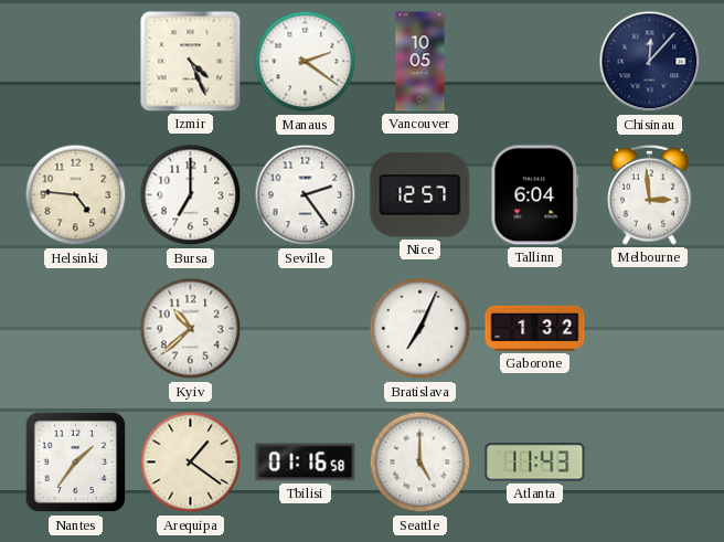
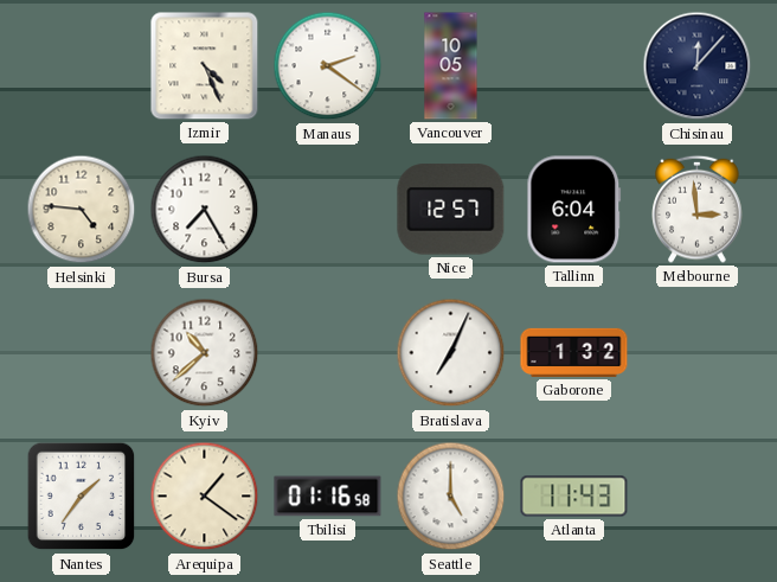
Bursa: 7:00 -> 7:25 (205, 210)
Seville: 2:24 -> none (306, 195)
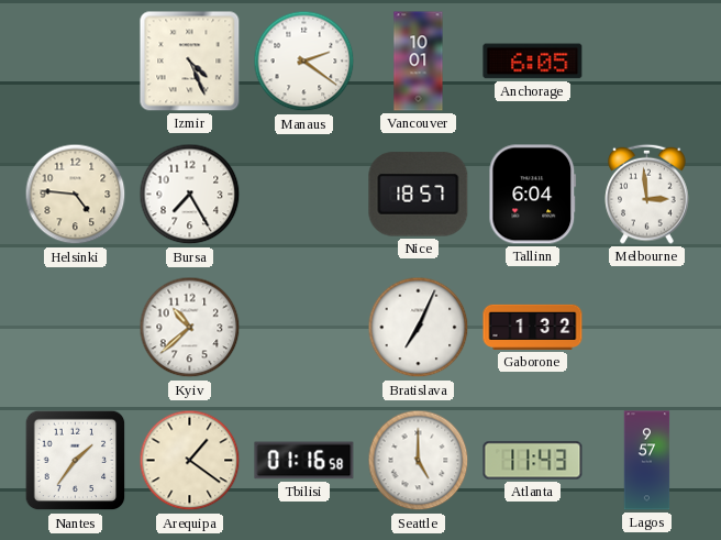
Vancouver: 10:05 -> 10:01 (419, 62)
Anchorage: none -> 6:05 (533, 62)
Chisinau: 12:07 -> none (698, 66)
Nice: 12:57 -> 18:57 (419, 195)
Lagos: none -> 9:57 (647, 461)
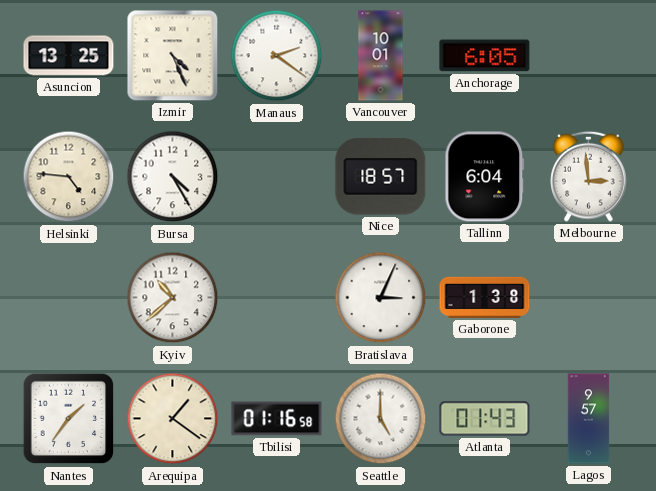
Asuncion: none -> 13:25 (69, 56)
Bursa: 7:25 -> 4:25 (173, 177)
Bratislava: 7:04 -> 3:04 (381, 298)
Gaborone: 1:32 -> 1:38 (485, 297)
Atlanta: 11:43 -> 01:43 (485, 419)
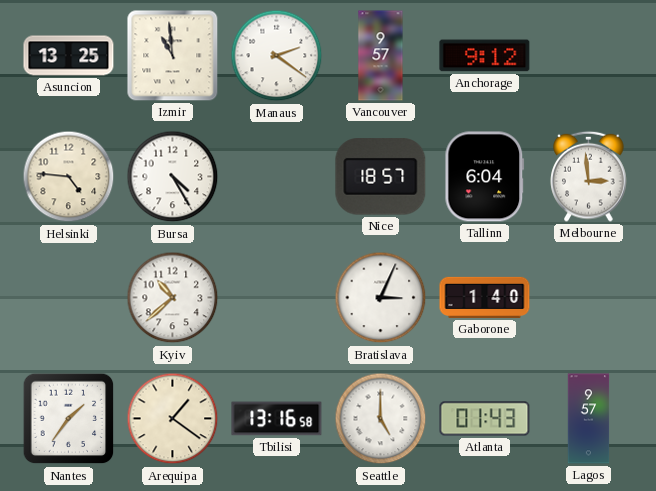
Izmir: 4:26 -> 10:59 (173, 56)
Vancouver: 10:01 -> 9:57 (381, 56)
Anchorage: 6:05 -> 9:12 (485, 56)
Gaborone: 1:38 -> 1:40 (485, 297)
Tbilisi: 01:16 -> 13:16 (277, 419)
